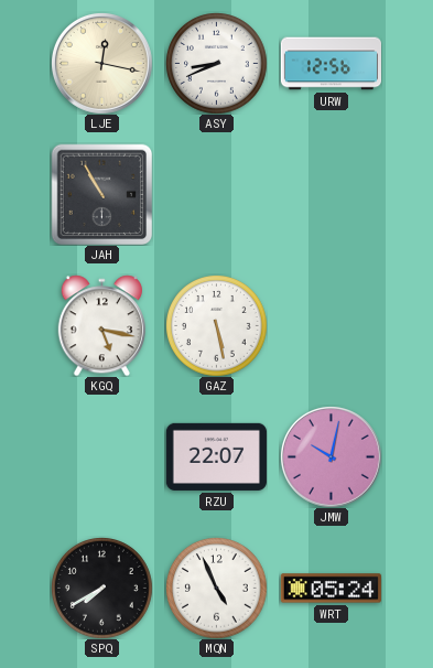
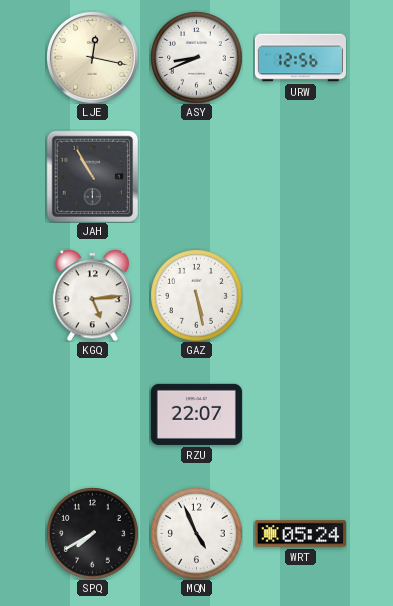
KGQ: 5:17 -> 5:14 (92, 295)
JMW: 10:02 -> none (331, 456)
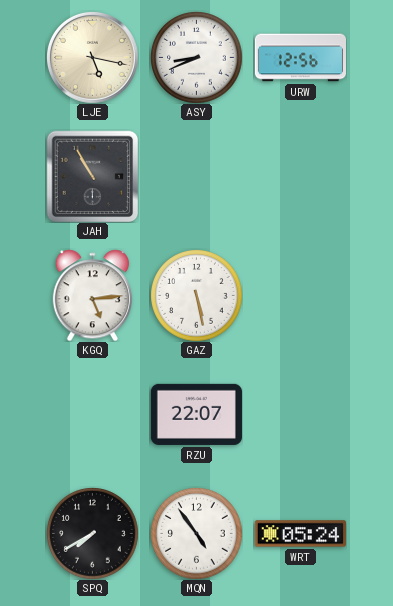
LJE: 12:17 -> 5:17 (92, 57)
MQN: 4:56 -> 4:54 (197, 534)
